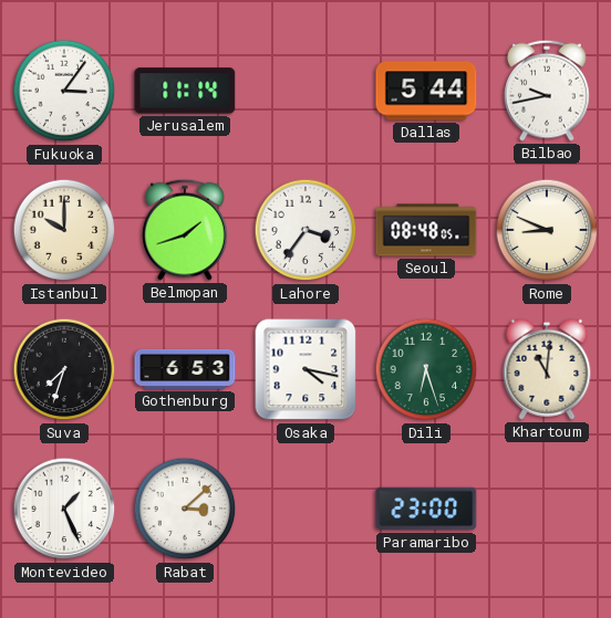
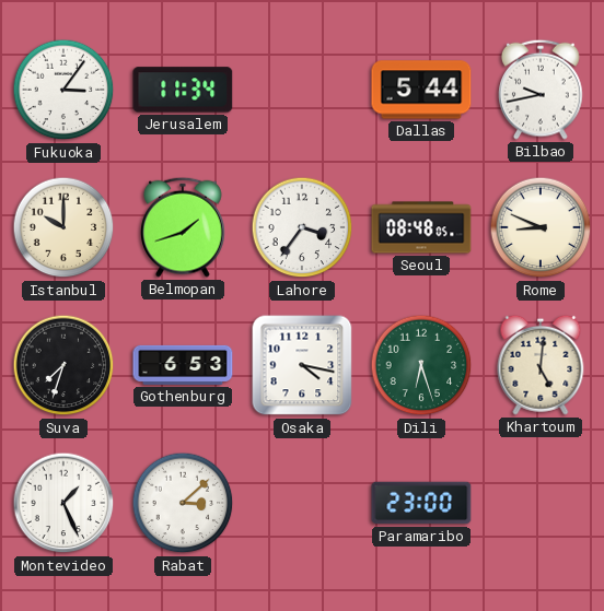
Jerusalem: 11:14 -> 11:34 (183, 90)
Khartoum: 11:01 -> 5:01 (541, 365)
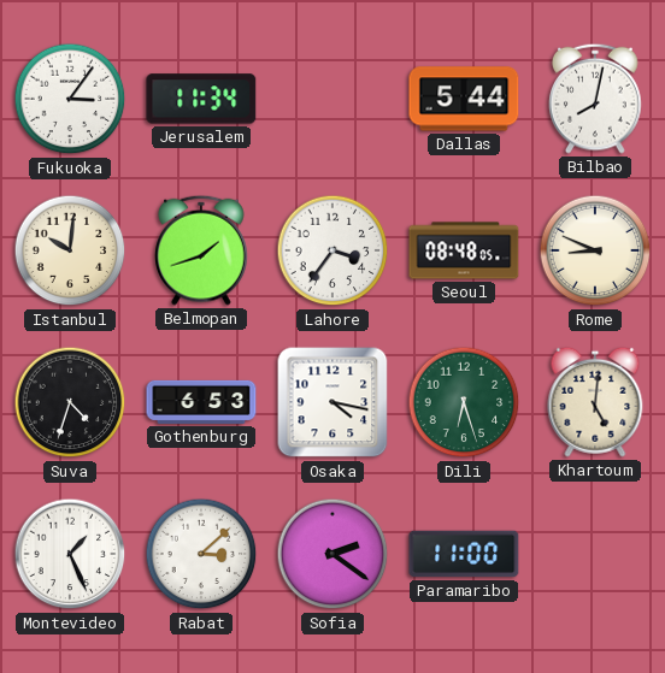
Bilbao: 9:43 -> 8:02 (595, 99)
Istanbul: 10:00 -> 10:01 (70, 250)
Suva: 7:33 -> 4:33 (70, 402)
Sofia: none -> 2:21 (332, 554)
Paramaribo: 23:00 -> 11:00 (464, 554)
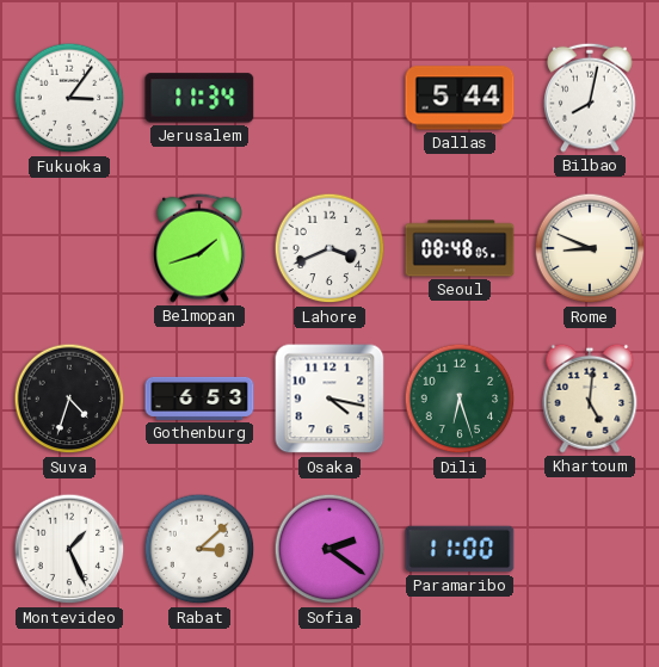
Istanbul: 10:01 -> none (70, 250)
Lahore: 3:36 -> 3:41 (329, 248)
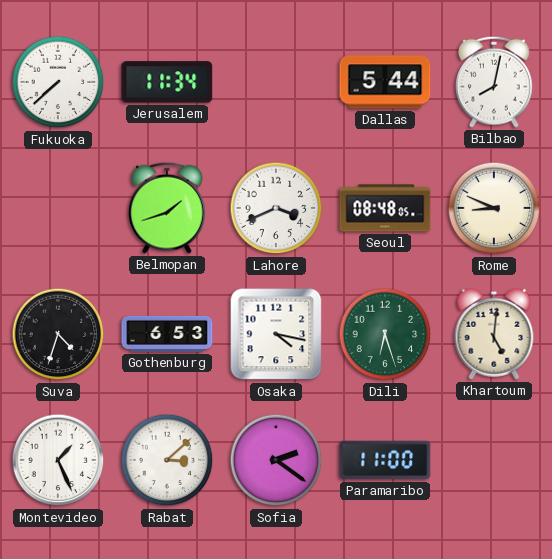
Fukuoka: 3:06 -> 7:38 (58, 82)
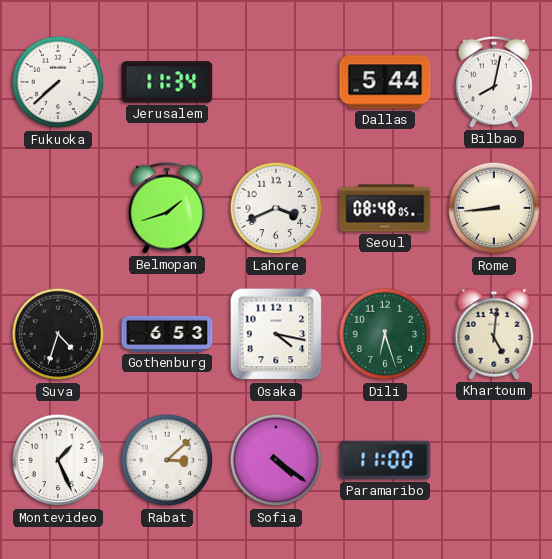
Rome: 8:49 -> 8:44 (494, 208)
Sofia: 2:21 -> 4:21 (276, 460)
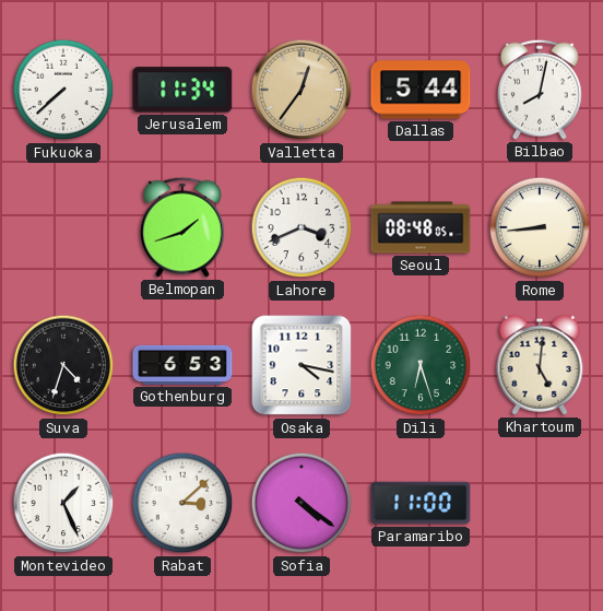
Valletta: none -> 12:36 (301, 90)
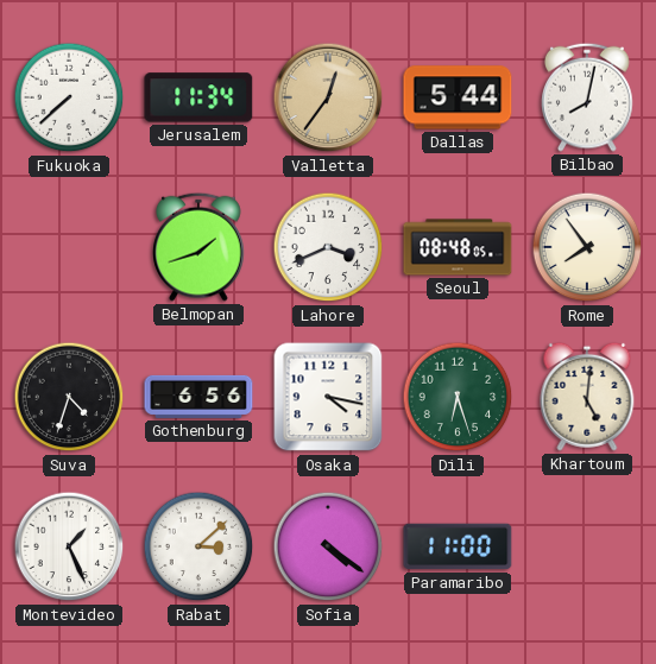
Rome: 8:44 -> 7:54 (587, 247)
Gothenburg: 6:53 -> 6:56 (198, 397)
